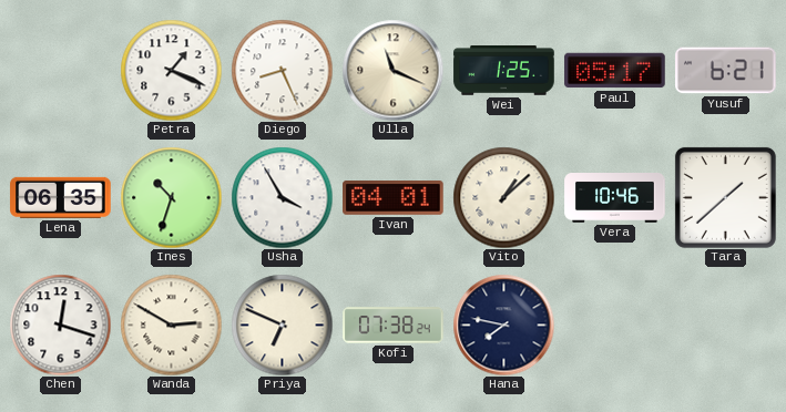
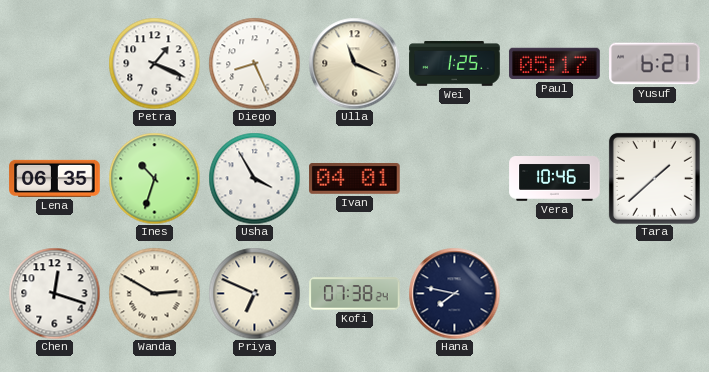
Vito: 1:08 -> none (503, 197)
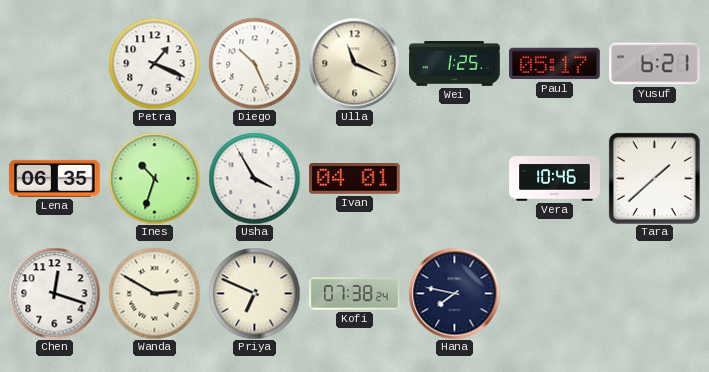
Diego: 8:26 -> 10:26 (254, 63)
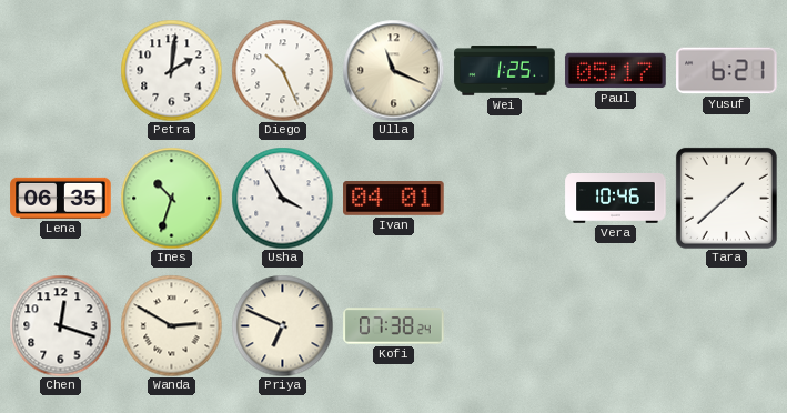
Petra: 1:19 -> 2:01 (171, 70)
Hana: 7:47 -> none (454, 293)
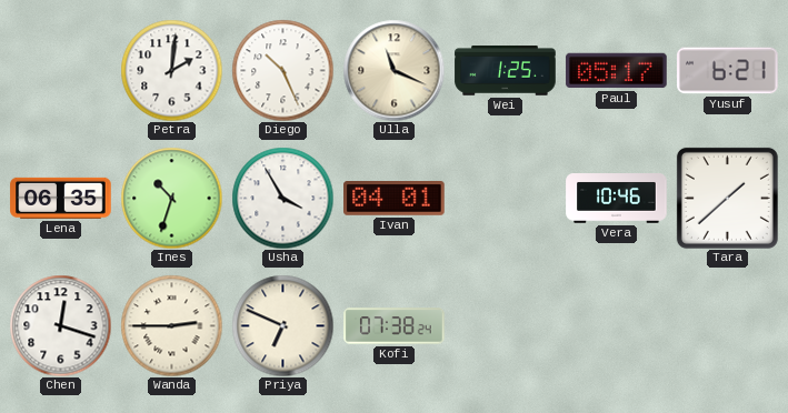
Wanda: 2:50 -> 2:45 (171, 325)
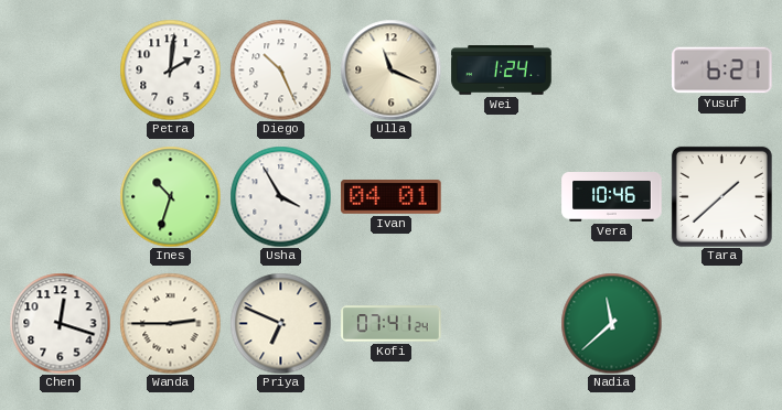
Wei: 1:25 -> 1:24 (502, 71)
Paul: 05:17 -> none (617, 71)
Lena: 06:35 -> none (61, 198)
Kofi: 07:38 -> 07:41 (392, 324)
Nadia: none -> 11:38 (611, 323)
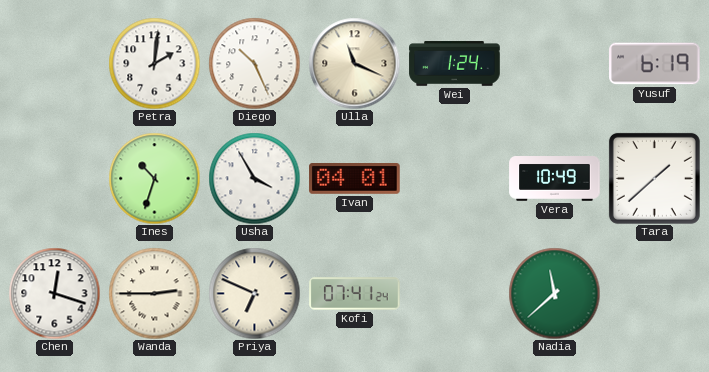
Yusuf: 6:21 -> 6:19 (655, 64)
Vera: 10:46 -> 10:49 (555, 179)
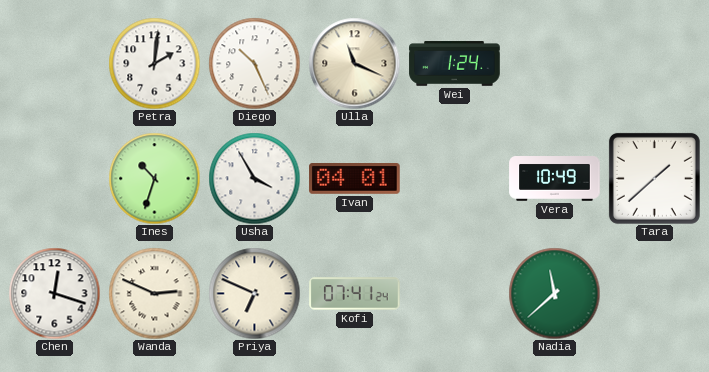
Yusuf: 6:19 -> none (655, 64)
Wanda: 2:45 -> 2:49 (154, 293)
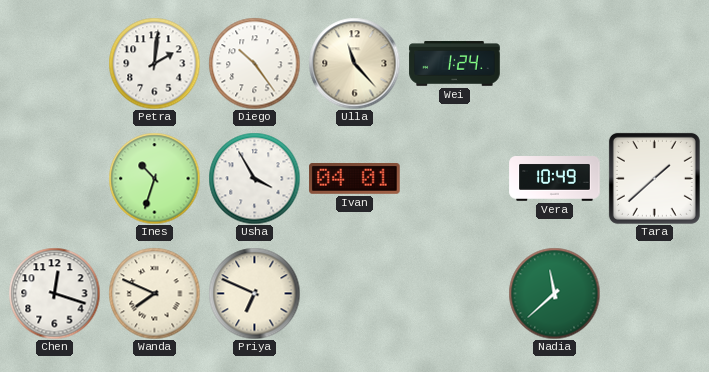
Diego: 10:26 -> 10:24 (254, 63)
Ulla: 11:19 -> 11:23 (354, 63)
Wanda: 2:49 -> 7:49 (154, 293)
Kofi: 07:41 -> none (355, 294)
